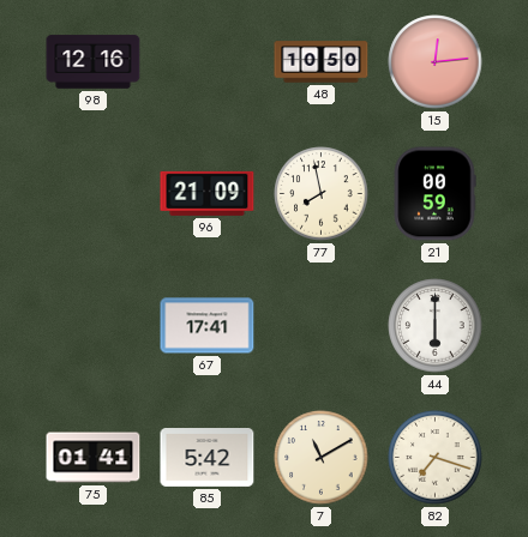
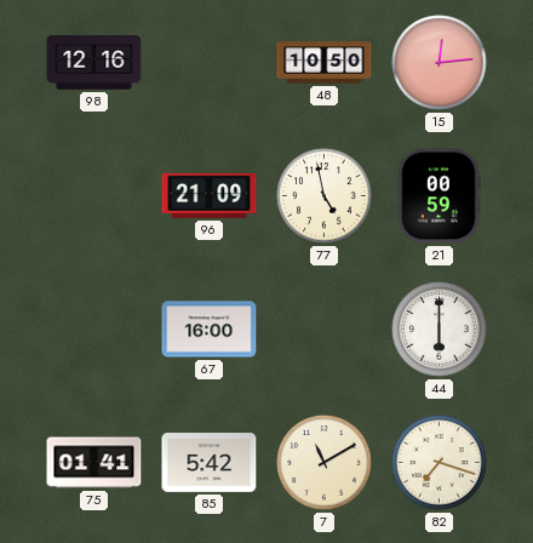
77: 7:58 -> 4:58 (325, 196)
67: 17:41 -> 16:00 (210, 330)
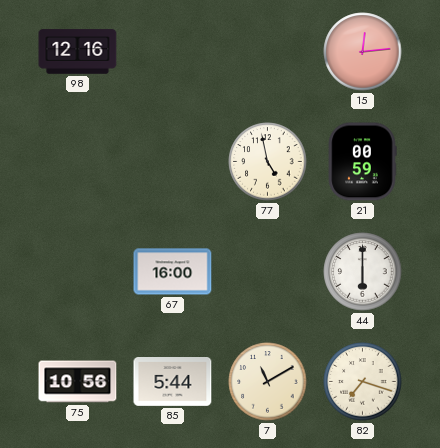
48: 10:50 -> none (325, 63)
96: 21:09 -> none (210, 195)
75: 01:41 -> 10:56 (78, 382)
85: 5:42 -> 5:44 (173, 382)
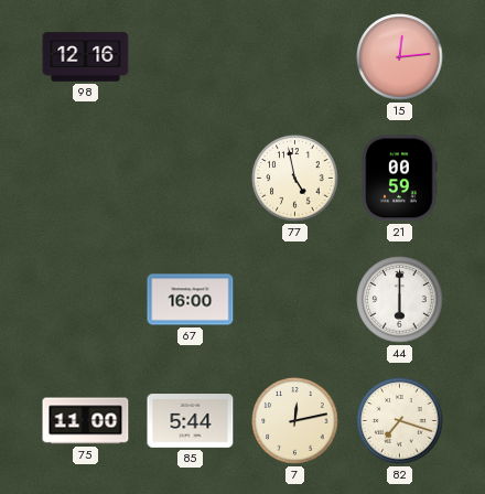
75: 10:56 -> 11:00 (86, 421)
7: 11:10 -> 12:13 (295, 421)
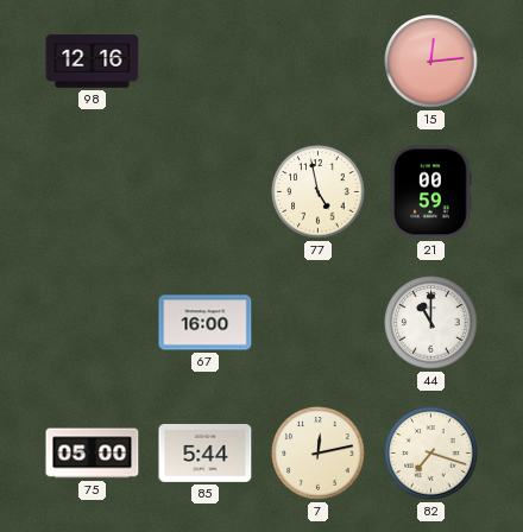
44: 6:00 -> 11:00 (431, 323)
75: 11:00 -> 05:00 (93, 454)
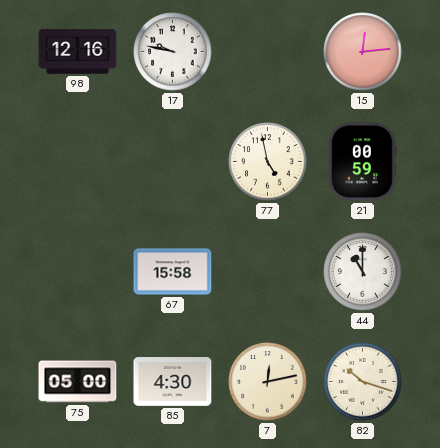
17: none -> 9:47 (173, 52)
67: 16:00 -> 15:58 (173, 272)
85: 5:44 -> 4:30 (173, 382)
82: 7:18 -> 10:18 (363, 382)
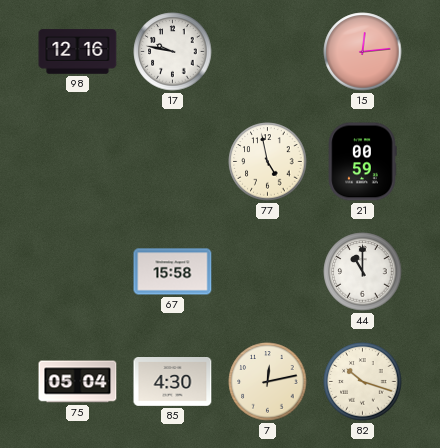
75: 05:00 -> 05:04 (78, 382)
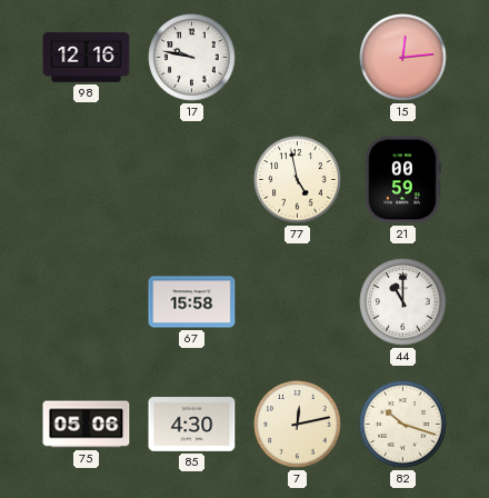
75: 05:04 -> 05:06 (87, 425)
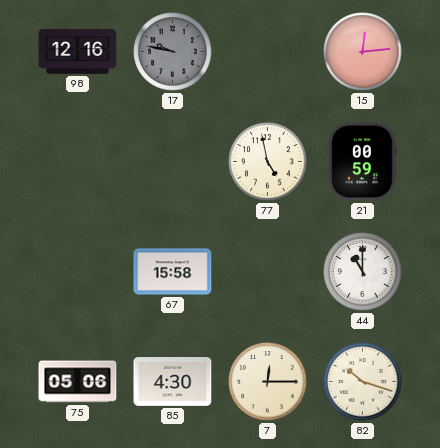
17 dial: white -> grey (173, 52)
7: 12:13 -> 12:15 (268, 382)
